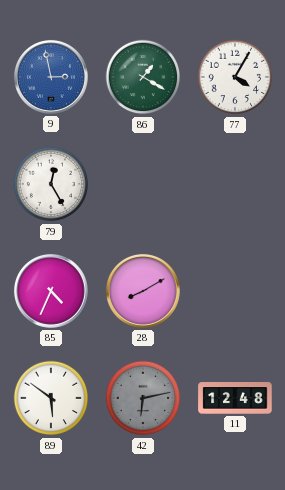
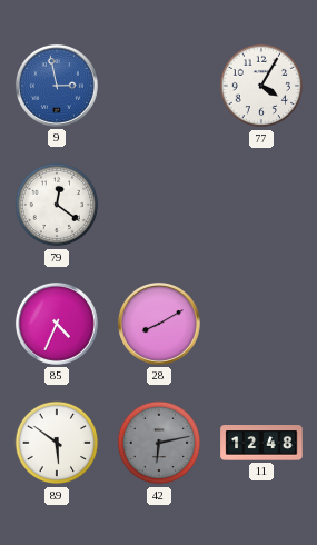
86: 1:20 -> none (143, 77)
79: 12:25 -> 12:21 (57, 205)
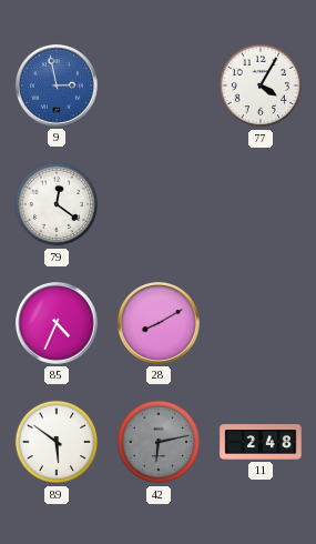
11: 12:48 -> 2:48 (261, 443)
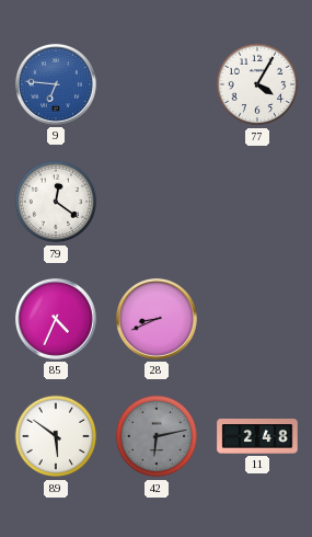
9: 2:58 -> 6:46 (56, 84)
28: 8:10 -> 8:41 (157, 319)
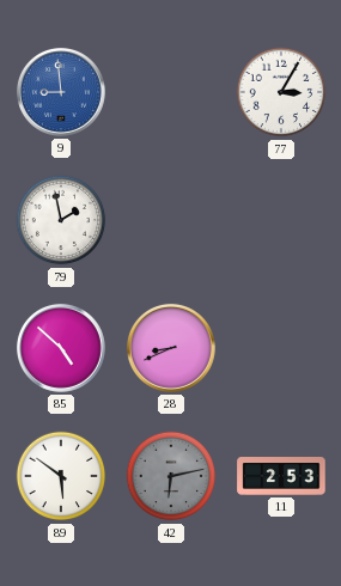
9: 6:46 -> 8:59 (61, 92)
77: 4:05 -> 3:05 (281, 92)
79: 12:21 -> 1:58 (61, 220)
85: 4:34 -> 4:52 (61, 348)
11: 2:48 -> 2:53 (281, 477)
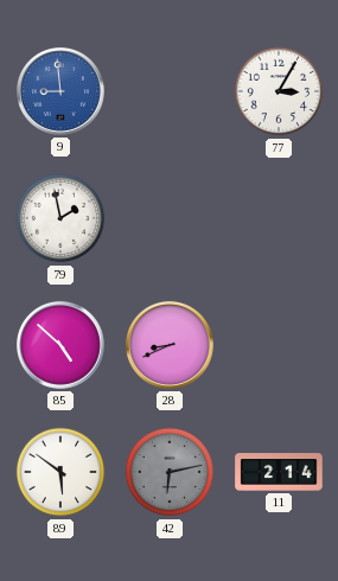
11: 2:53 -> 2:14 (279, 473)
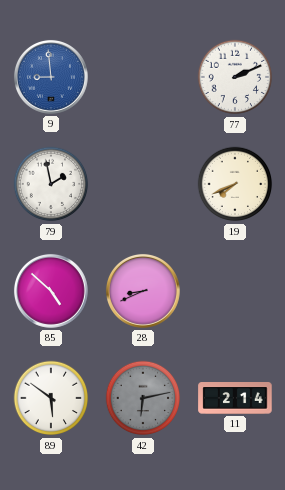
77: 3:05 -> 2:11 (235, 77)
19: none -> 7:41 (235, 184)
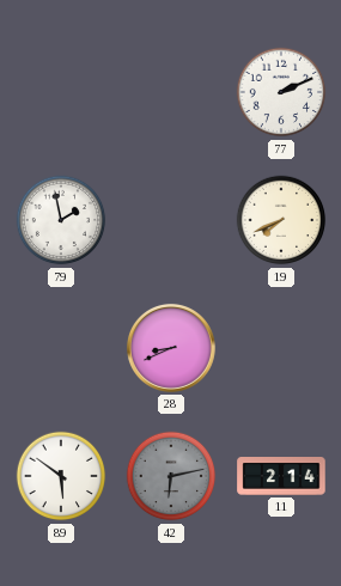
9: 8:59 -> none (51, 77)
85: 4:52 -> none (51, 291)
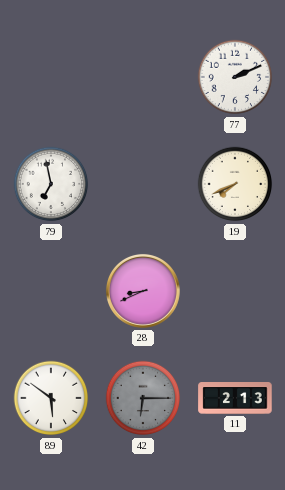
79: 1:58 -> 6:58 (51, 184)
42: 6:13 -> 6:15 (143, 398)
11: 2:14 -> 2:13 (235, 399)
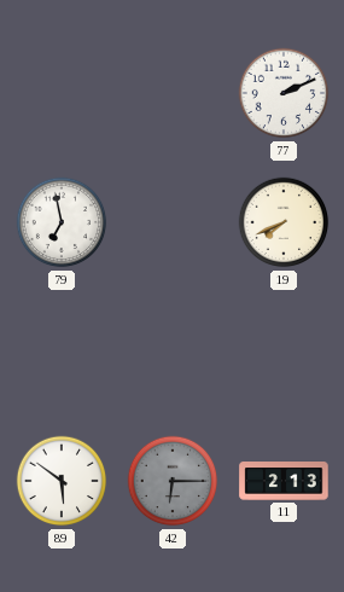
28: 8:41 -> none (143, 291)
